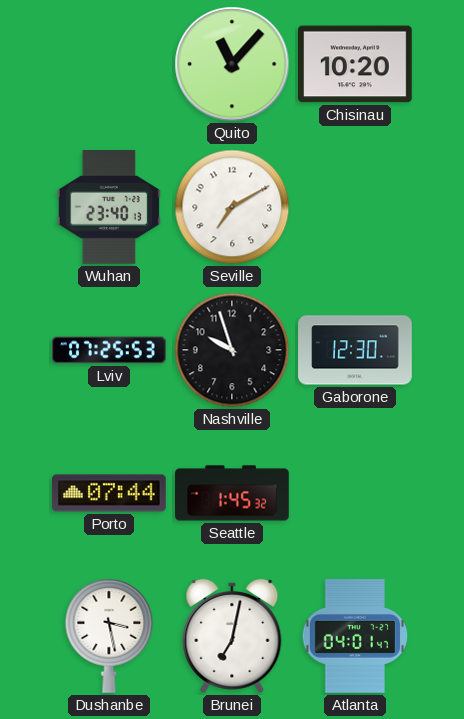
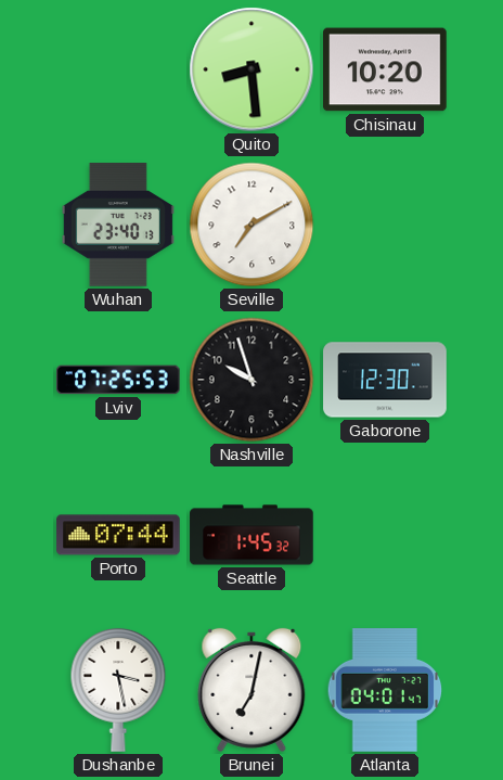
Quito: 11:07 -> 8:29 (251, 69)
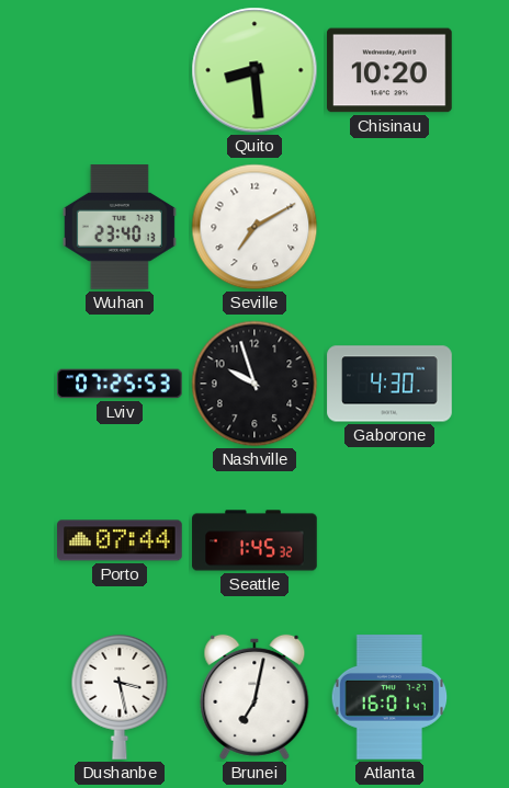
Gaborone: 12:30 -> 4:30 (389, 384)
Atlanta: 04:01 -> 16:01 (389, 697)
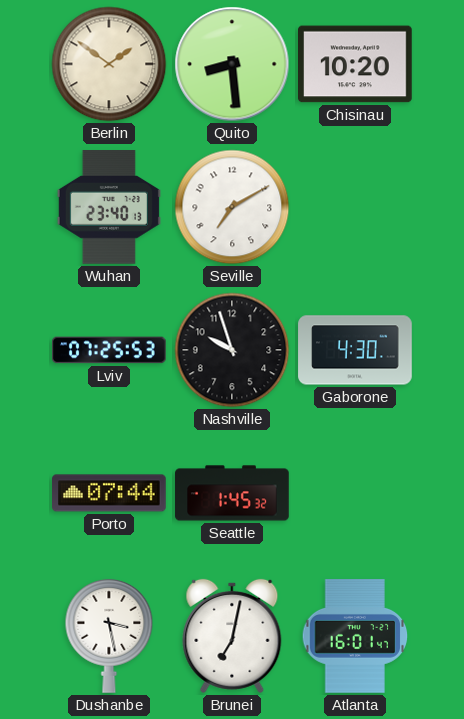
Berlin: none -> 1:51 (109, 64)
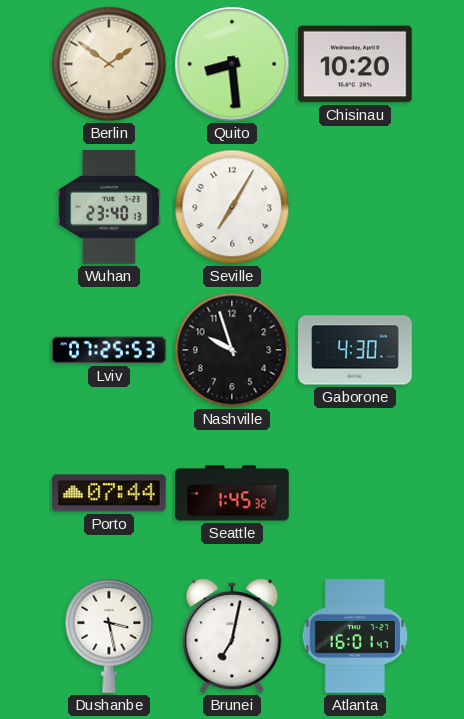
Seville: 7:10 -> 7:05 (232, 207)
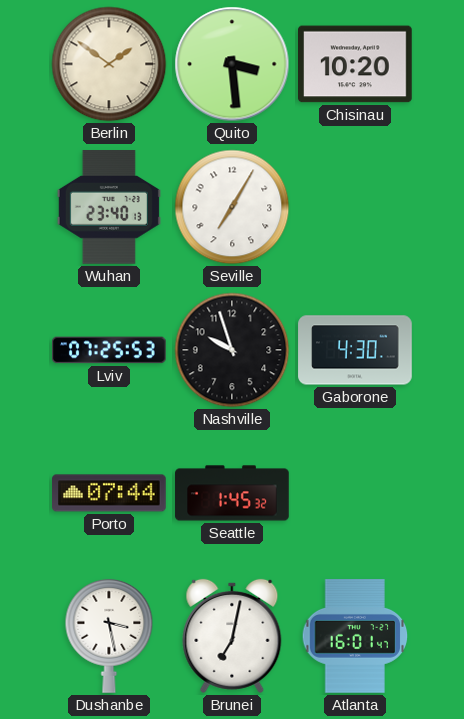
Quito: 8:29 -> 3:29 (232, 64)
